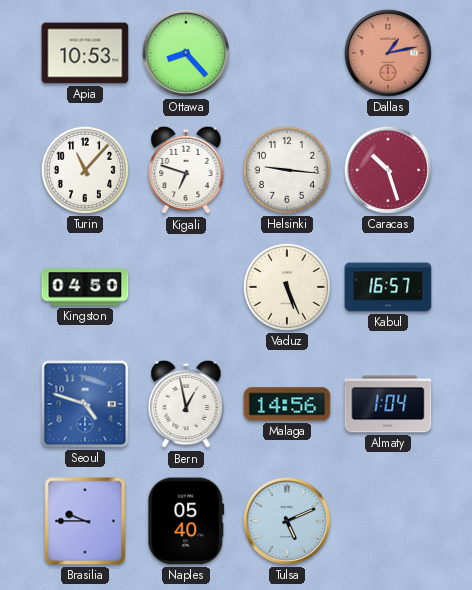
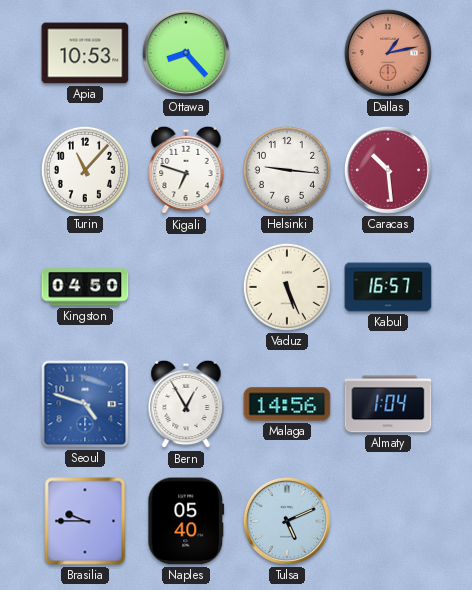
Caracas: 10:27 -> 10:29 (388, 170)
Bern: 12:58 -> 12:55 (186, 404)
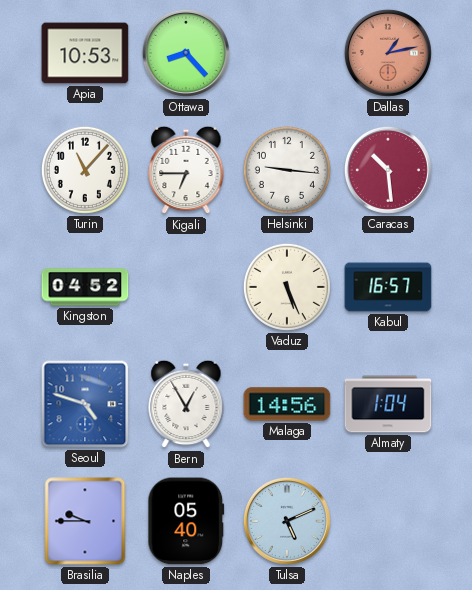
Kigali: 6:48 -> 6:45 (186, 170)
Kingston: 04:50 -> 04:52 (85, 287)
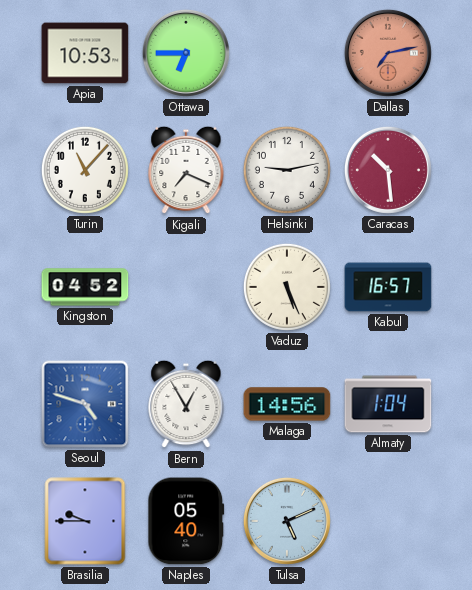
Ottawa: 8:23 -> 6:45 (186, 53)
Dallas: 1:13 -> 7:13 (388, 53)
Kigali: 6:45 -> 7:19 (186, 170)
Helsinki: 9:16 -> 9:13 (287, 170)
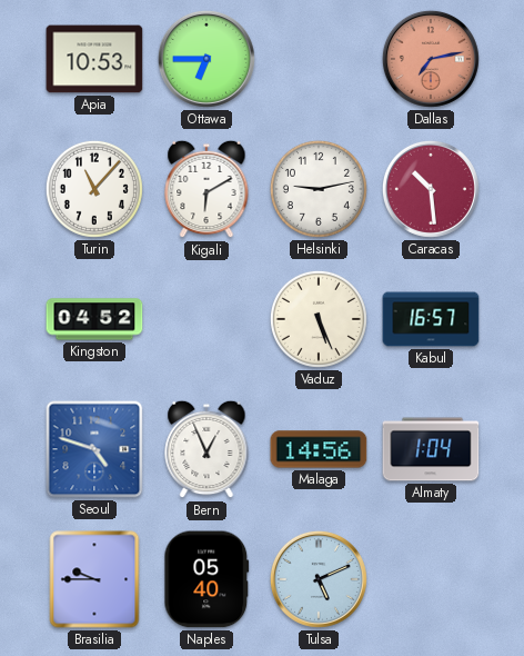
Kigali: 7:19 -> 6:10 (206, 189)
Bern: 12:55 -> 12:56 (206, 449)
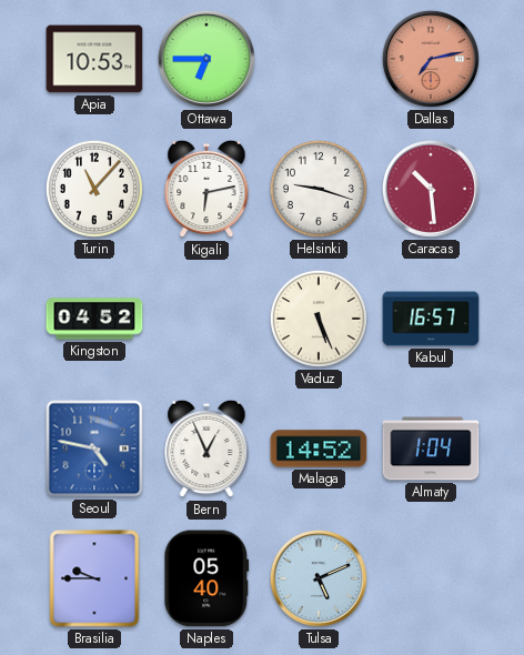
Kigali: 6:10 -> 6:13 (206, 189)
Helsinki: 9:13 -> 9:18 (319, 189)
Seoul: 4:48 -> 4:47 (94, 449)
Malaga: 14:56 -> 14:52 (319, 449)
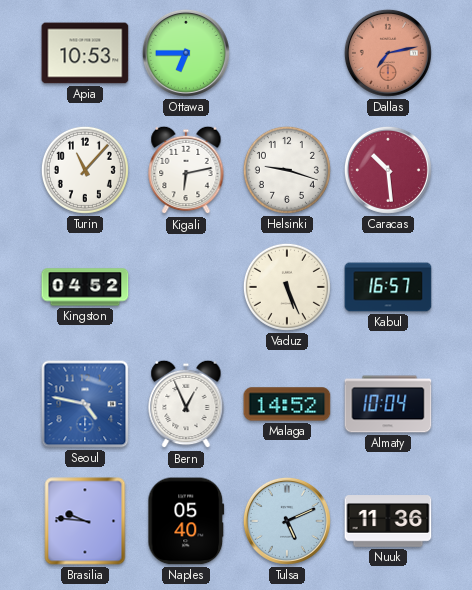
Almaty: 1:04 -> 10:04 (388, 404)
Brasilia: 9:45 -> 9:46 (85, 521)
Nuuk: none -> 11:36 (388, 521)
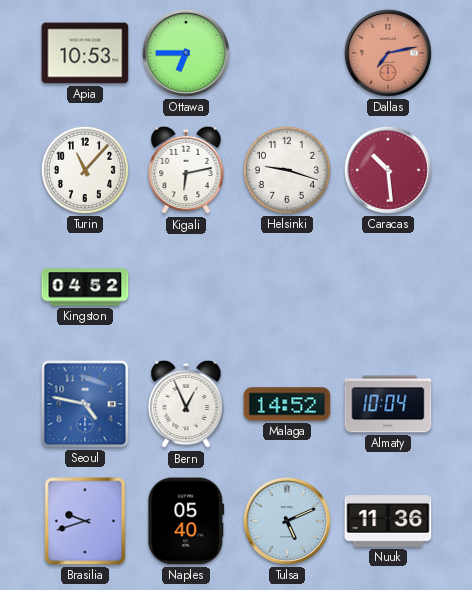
Vaduz: 5:26 -> none (287, 287)
Kabul: 16:57 -> none (388, 287)
Brasilia: 9:46 -> 9:42 (85, 521)
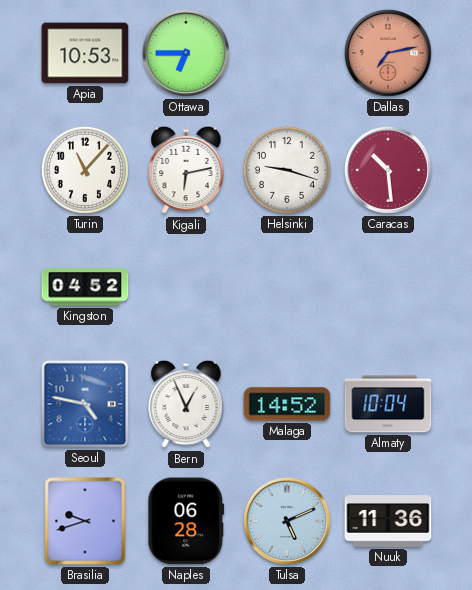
Naples: 05:40 -> 06:28 (186, 521)
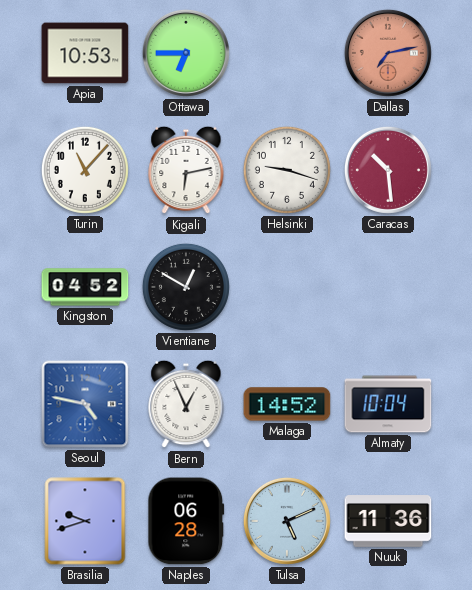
Vientiane: none -> 12:50 (186, 287)
